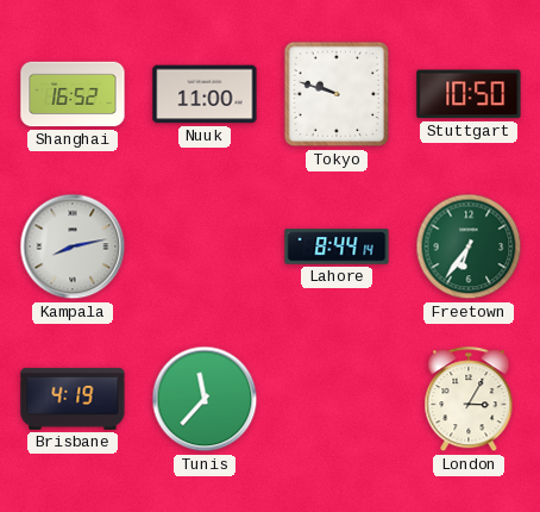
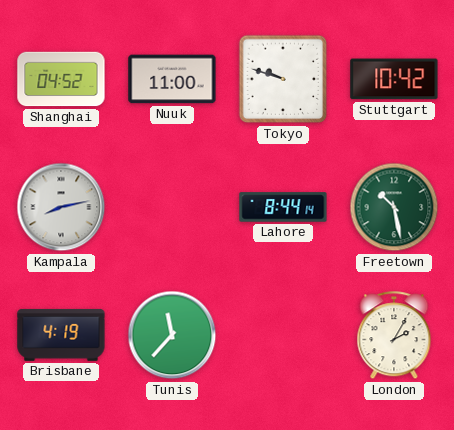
Shanghai: 16:52 -> 04:52 (61, 79)
Stuttgart: 10:50 -> 10:42 (394, 79)
Freetown: 6:36 -> 10:28 (394, 207)
London: 3:05 -> 2:05 (394, 336)
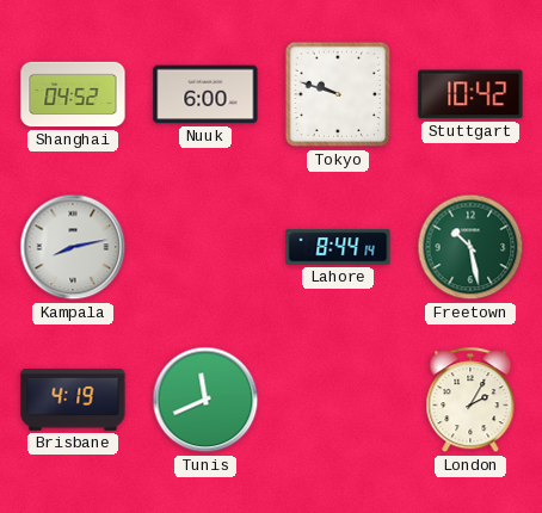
Nuuk: 11:00 -> 6:00 (205, 94)
Tunis: 11:37 -> 11:41 (205, 400)
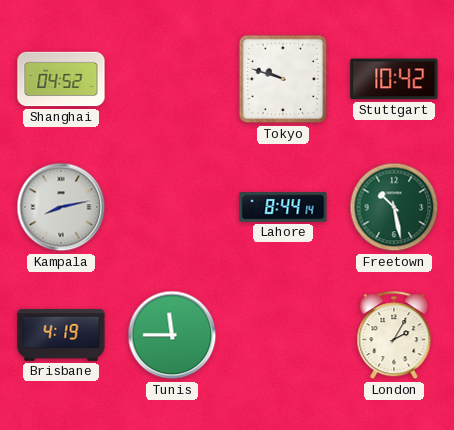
Nuuk: 6:00 -> none (205, 94)
Tunis: 11:41 -> 11:45 (172, 335)
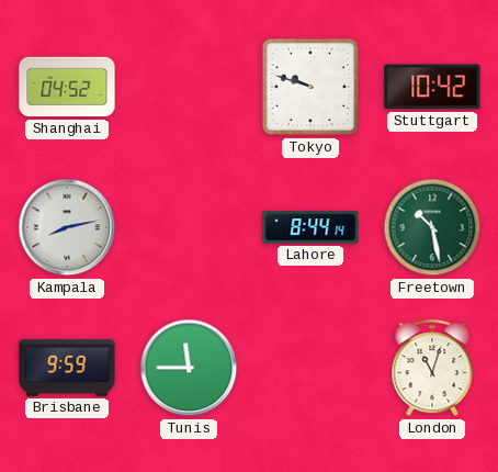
Brisbane: 4:19 -> 9:59 (67, 368)
London: 2:05 -> 11:03 (432, 369)
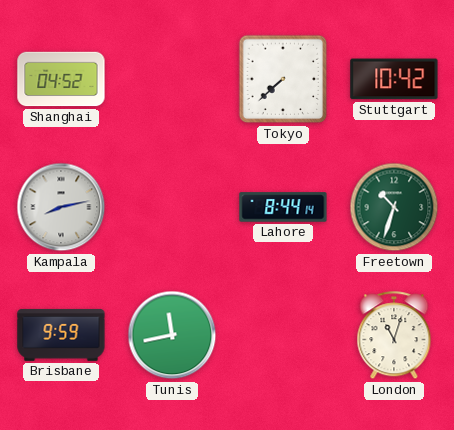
Tokyo: 9:48 -> 7:38 (283, 79)
Freetown: 10:28 -> 10:33 (394, 207)
Tunis: 11:45 -> 11:43 (172, 335)
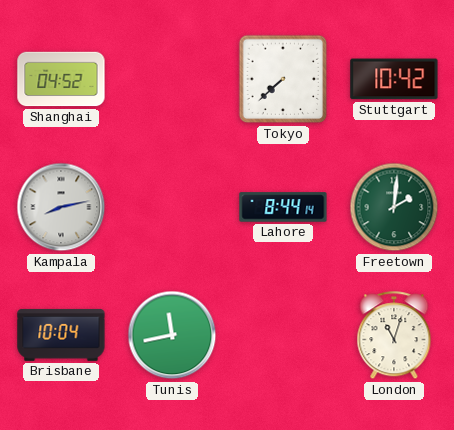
Freetown: 10:33 -> 2:01 (394, 207)
Brisbane: 9:59 -> 10:04 (61, 335)
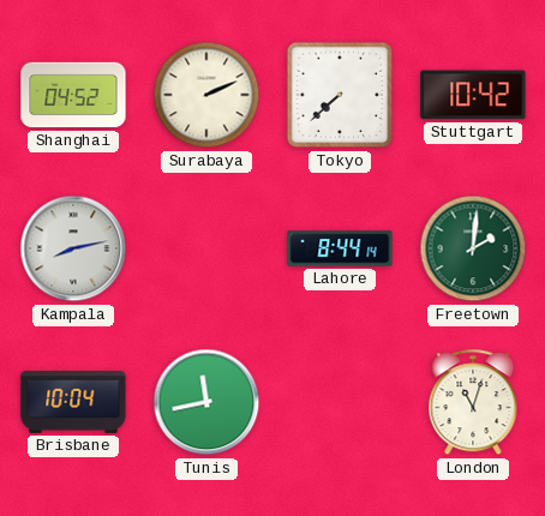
Surabaya: none -> 2:11 (206, 95)
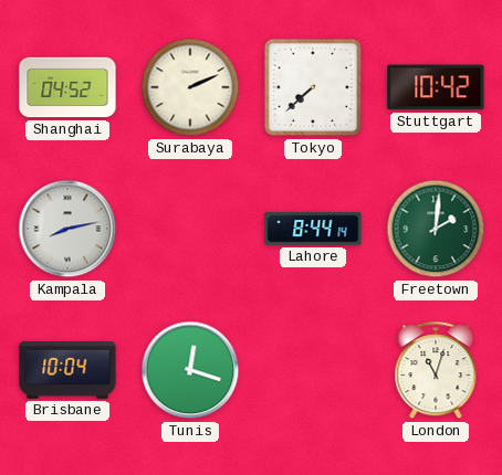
Tunis: 11:43 -> 12:18 (190, 370)
